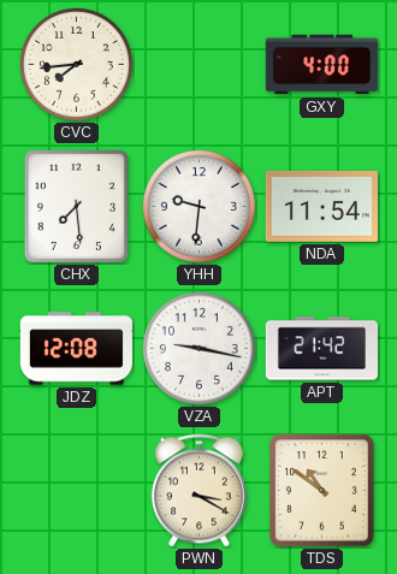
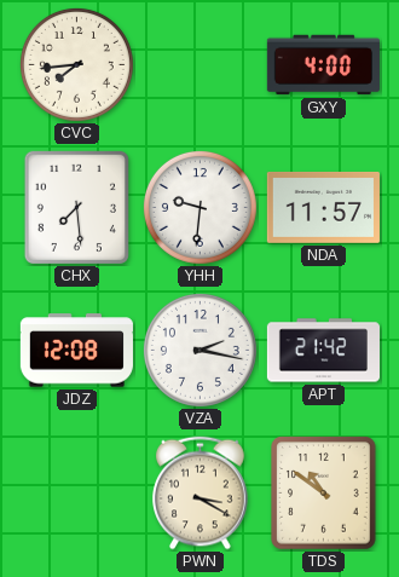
NDA: 11:54 -> 11:57 (323, 208)
VZA: 9:17 -> 2:17 (199, 350)
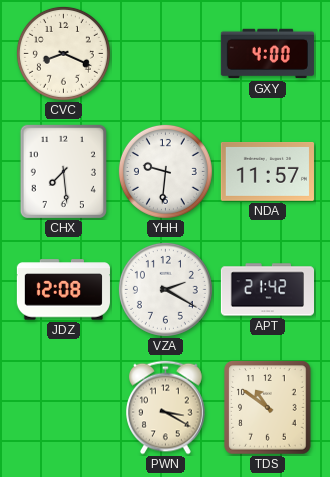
CVC: 7:44 -> 8:19 (63, 53)
VZA: 2:17 -> 2:20 (165, 289)
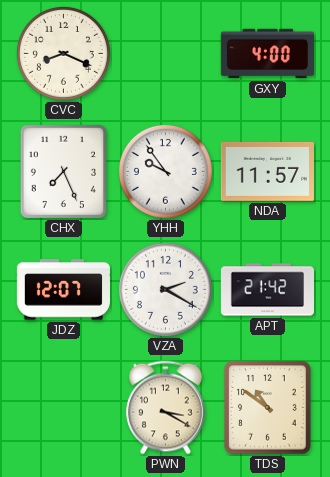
CHX: 7:29 -> 7:26 (63, 171)
YHH: 9:31 -> 9:54 (165, 171)
JDZ: 12:08 -> 12:07 (63, 290)
